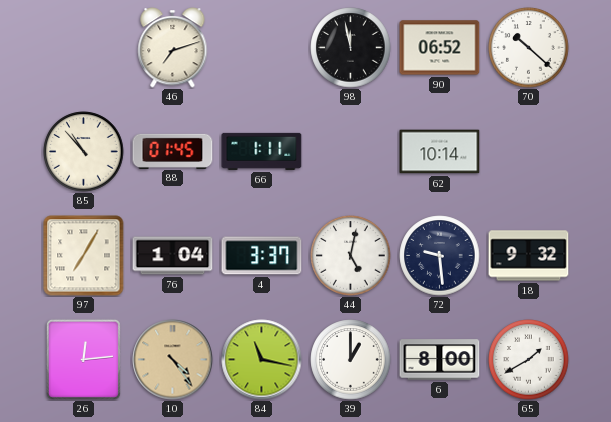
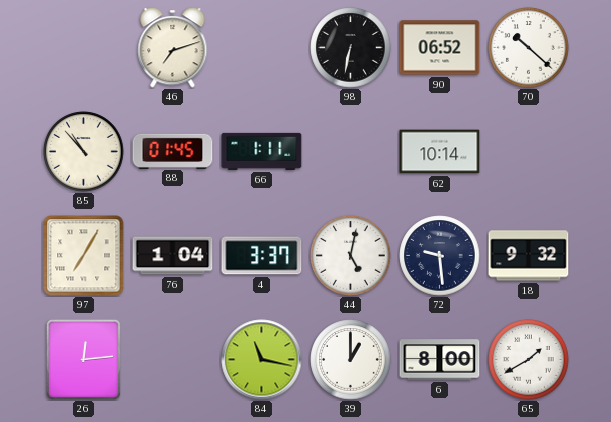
98: 11:58 -> 6:32 (351, 48)
10: 4:24 -> none (173, 360)
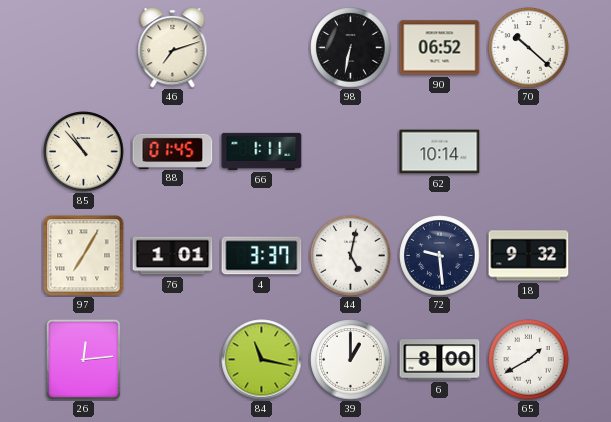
76: 1:04 -> 1:01 (173, 256)
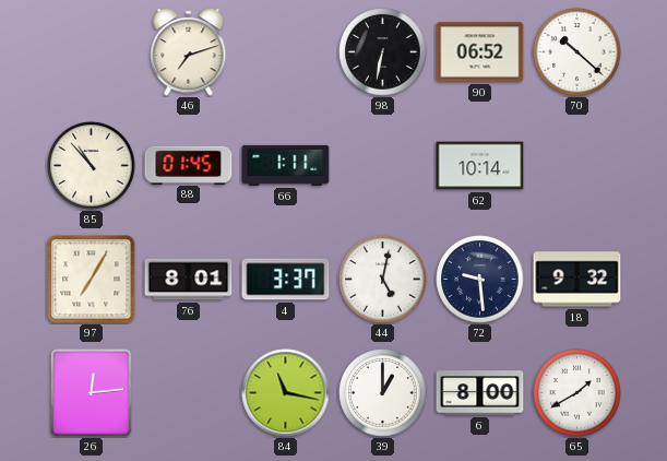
76: 1:01 -> 8:01 (189, 280)
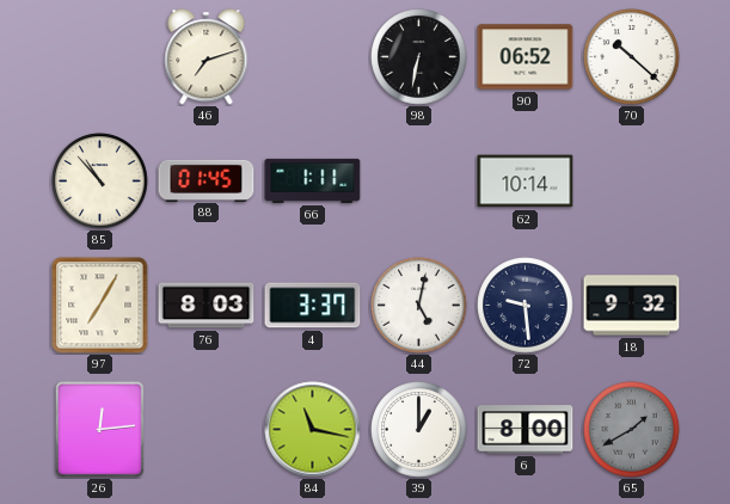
76: 8:01 -> 8:03 (207, 306)
65 dial: white -> grey (632, 430)
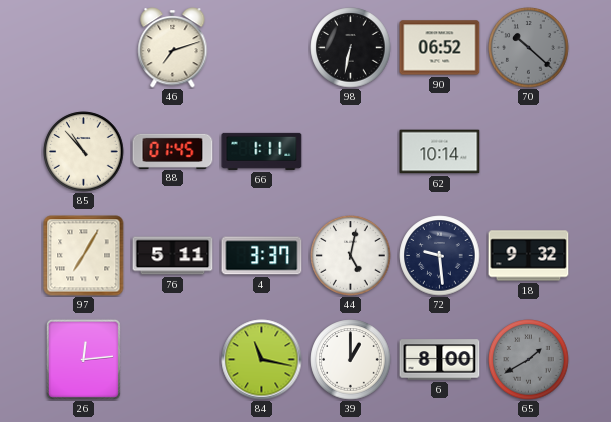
70 dial: white -> grey (529, 48)
76: 8:03 -> 5:11 (173, 256)
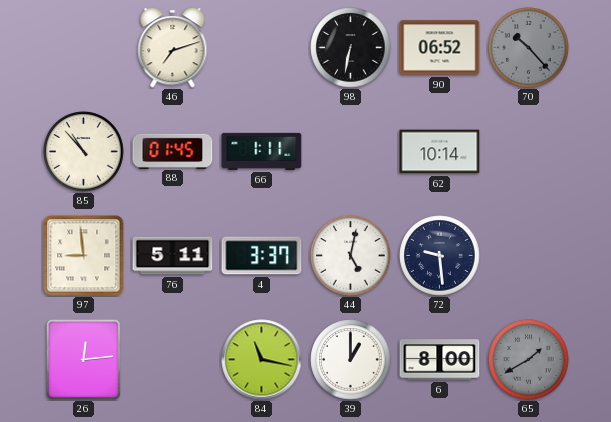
70: 10:22 -> 10:23 (529, 48)
97: 7:05 -> 8:59 (84, 256)
18: 9:32 -> none (529, 256)
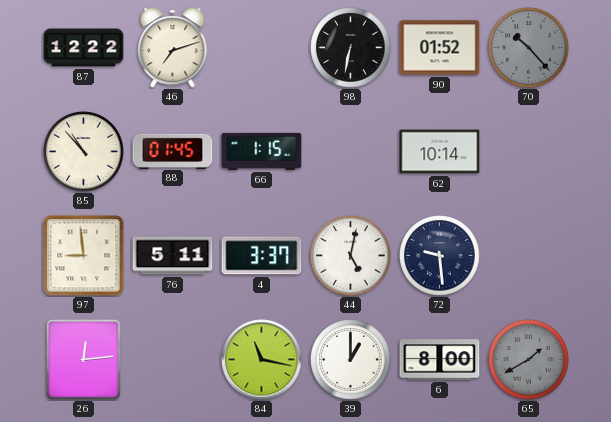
87: none -> 12:22 (84, 48)
90: 06:52 -> 01:52 (440, 48)
66: 1:11 -> 1:15 (262, 151)
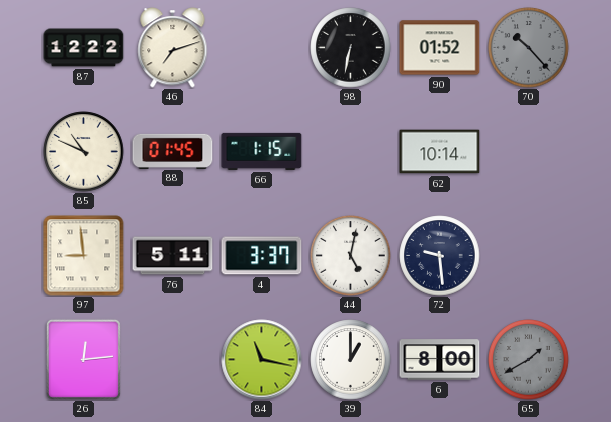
85: 10:53 -> 10:49 (84, 152)
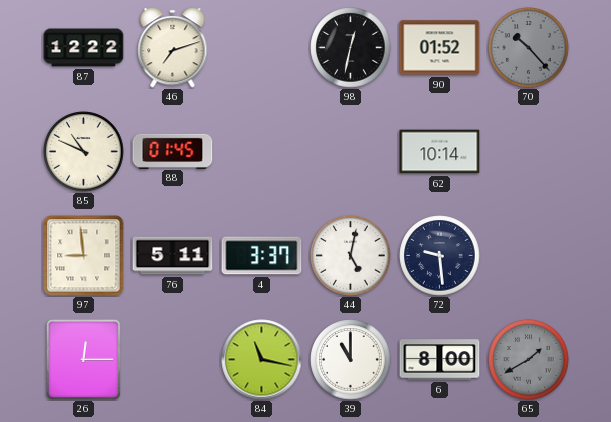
98: 6:32 -> 12:32 (351, 48)
66: 1:15 -> none (262, 151)
26: 12:14 -> 12:15 (83, 359)
39: 1:00 -> 11:00 (351, 360)
